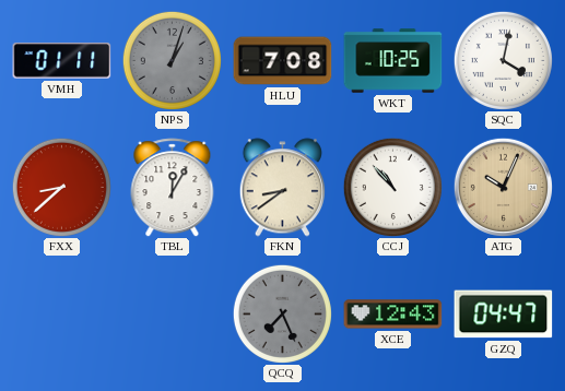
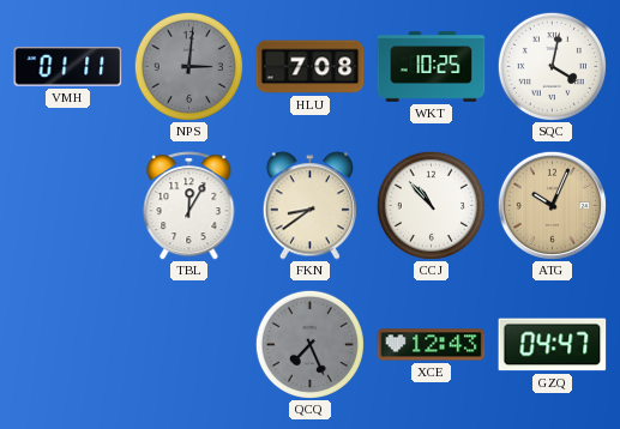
NPS: 1:03 -> 3:01 (188, 66)
FXX: 8:38 -> none (61, 187)
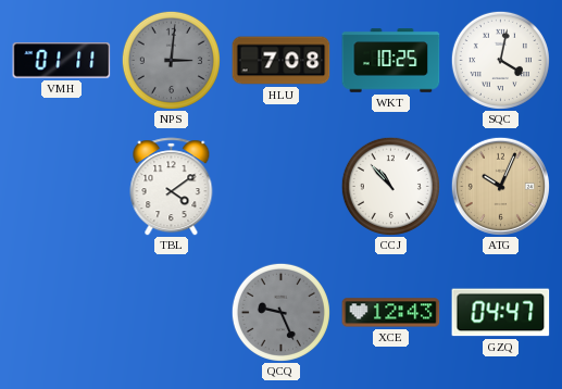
TBL: 12:05 -> 4:09 (172, 187)
FKN: 8:39 -> none (309, 206)
QCQ: 7:26 -> 9:26 (280, 312)
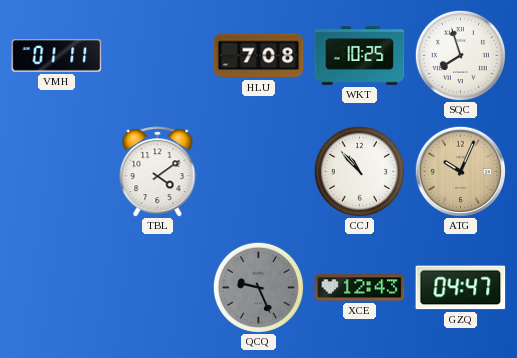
NPS: 3:01 -> none (171, 60)
SQC: 4:02 -> 7:57 (460, 55)
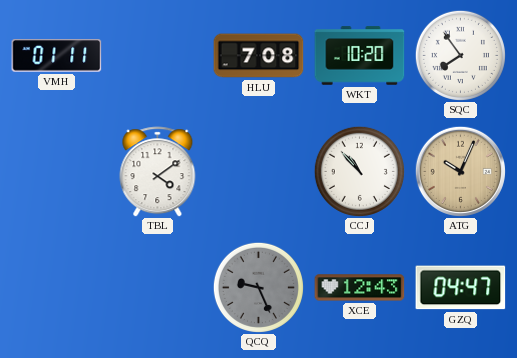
WKT: 10:25 -> 10:20 (360, 56)
SQC: 7:57 -> 7:54 (460, 55)
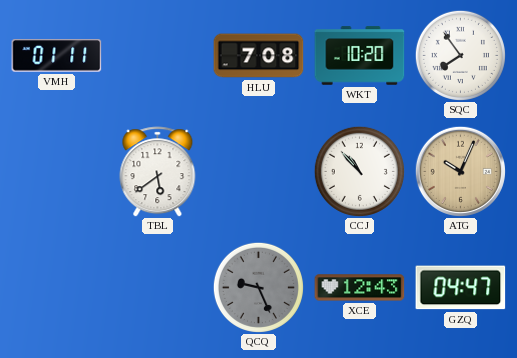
TBL: 4:09 -> 5:39 (158, 172)
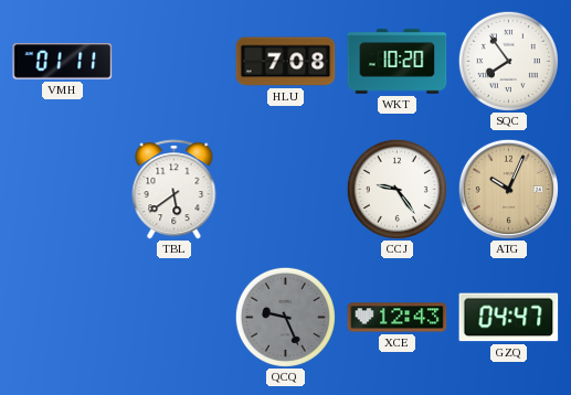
CCJ: 10:53 -> 9:24 (396, 189)
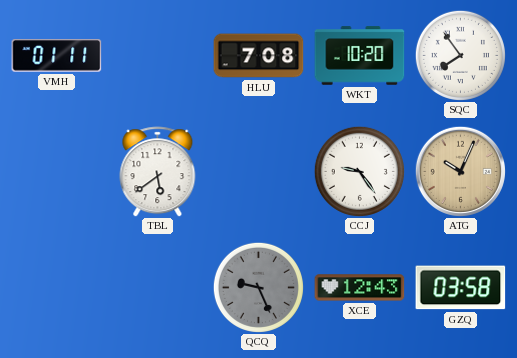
GZQ: 04:47 -> 03:58 (461, 288)
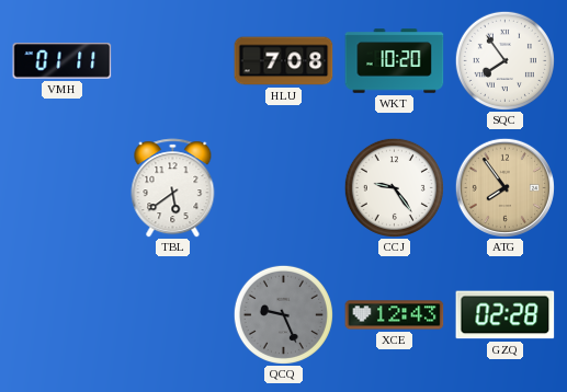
ATG: 10:04 -> 7:54 (504, 187)
GZQ: 03:58 -> 02:28 (506, 315)
